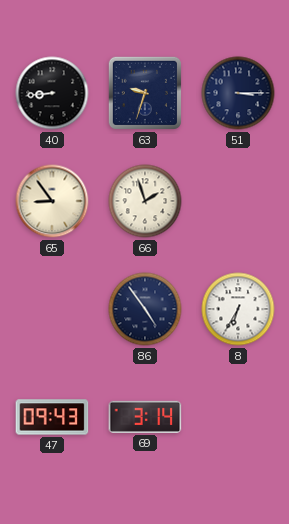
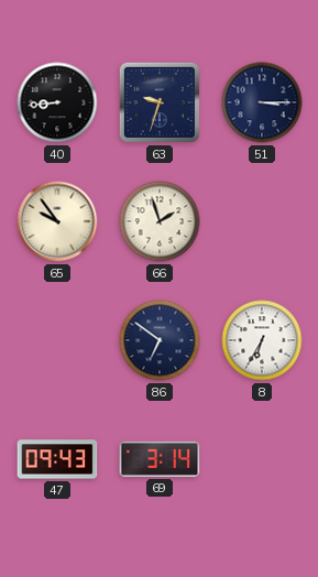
65: 8:54 -> 9:54 (57, 221)
86: 4:54 -> 6:51 (160, 340)
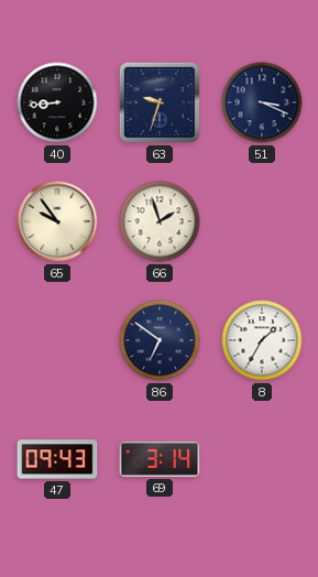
51: 3:15 -> 3:19 (262, 102)
8: 6:35 -> 1:35 (262, 340)
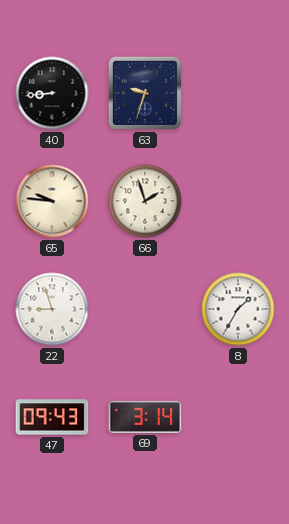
51: 3:19 -> none (262, 102)
65: 9:54 -> 9:46 (52, 201)
22: none -> 8:57 (52, 309)
86: 6:51 -> none (160, 340)
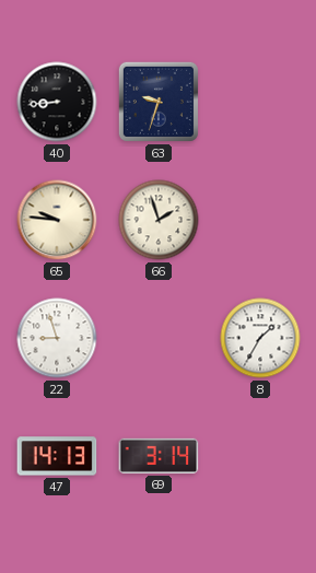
47: 09:43 -> 14:13 (57, 456)
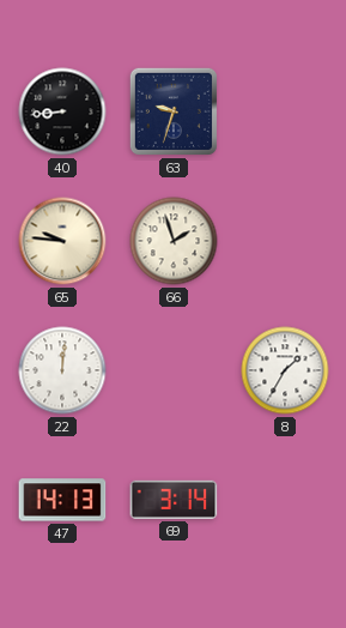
22: 8:57 -> 12:01 (62, 370)
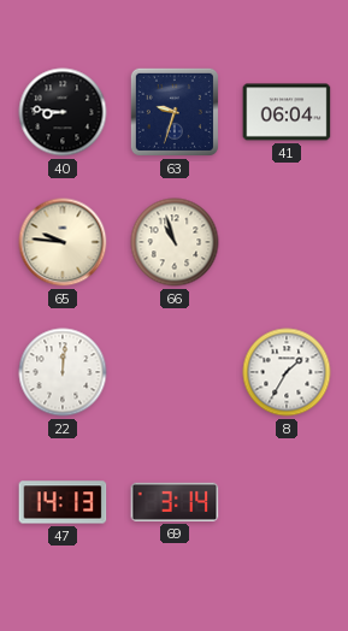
40: 8:44 -> 8:46 (63, 112)
41: none -> 06:04 (287, 112)
66: 1:57 -> 10:57 (175, 242)
